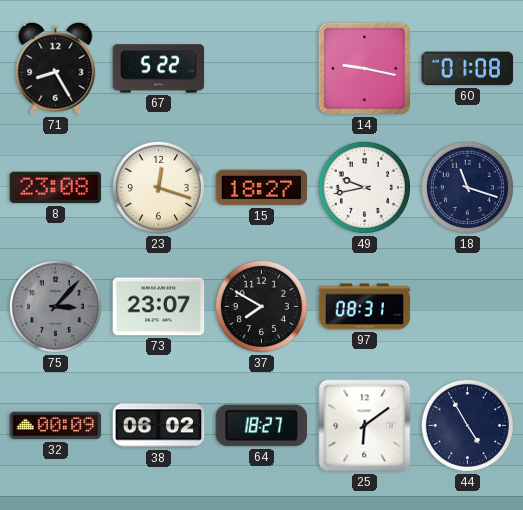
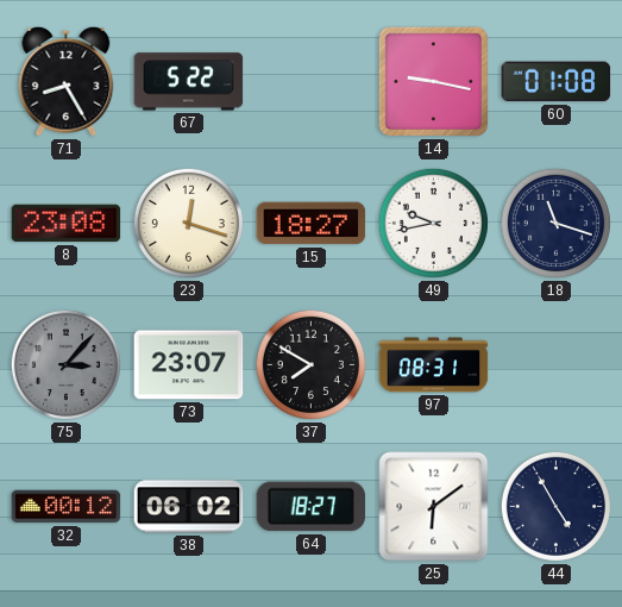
32: 00:09 -> 00:12 (67, 507)
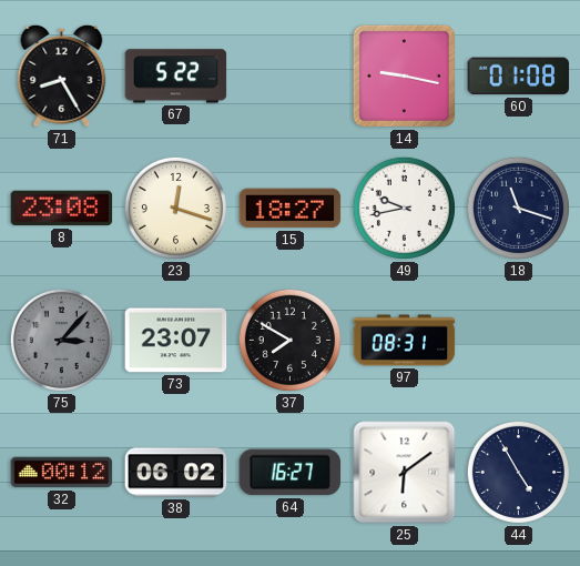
64: 18:27 -> 16:27 (291, 473)
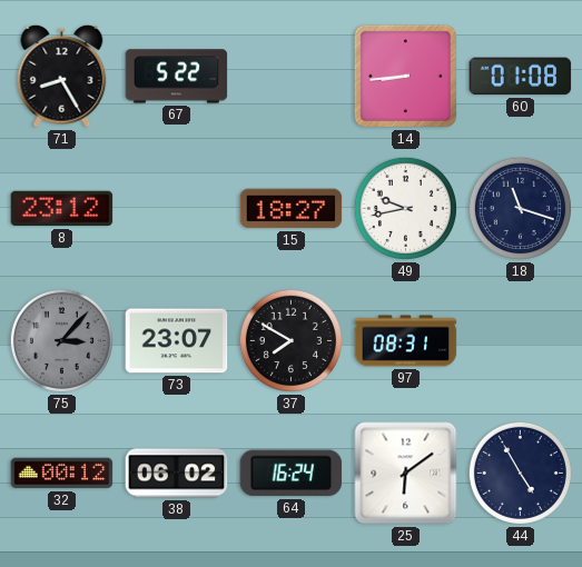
14: 9:17 -> 8:44 (405, 76)
8: 23:08 -> 23:12 (62, 209)
23: 12:18 -> none (175, 208)
64: 16:27 -> 16:24 (292, 474)
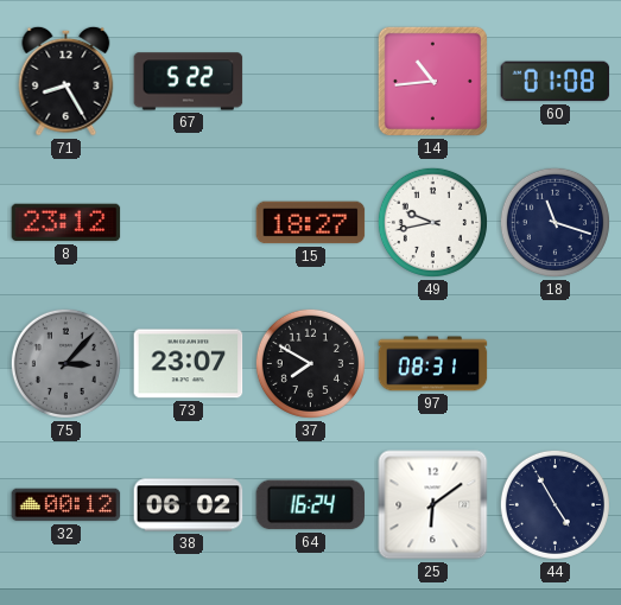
14: 8:44 -> 10:44 (432, 81)
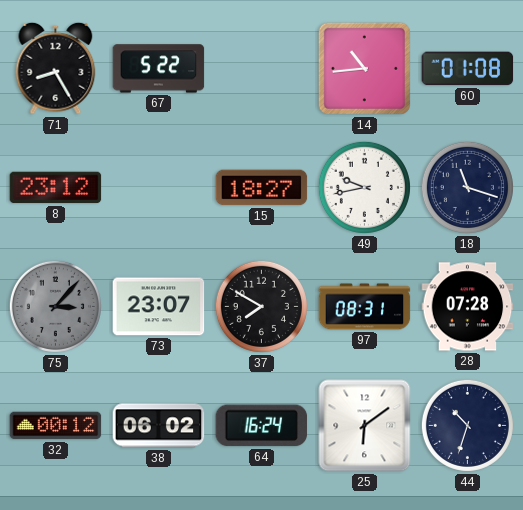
28: none -> 07:28 (468, 307)
44: 4:55 -> 10:33 (467, 425)
